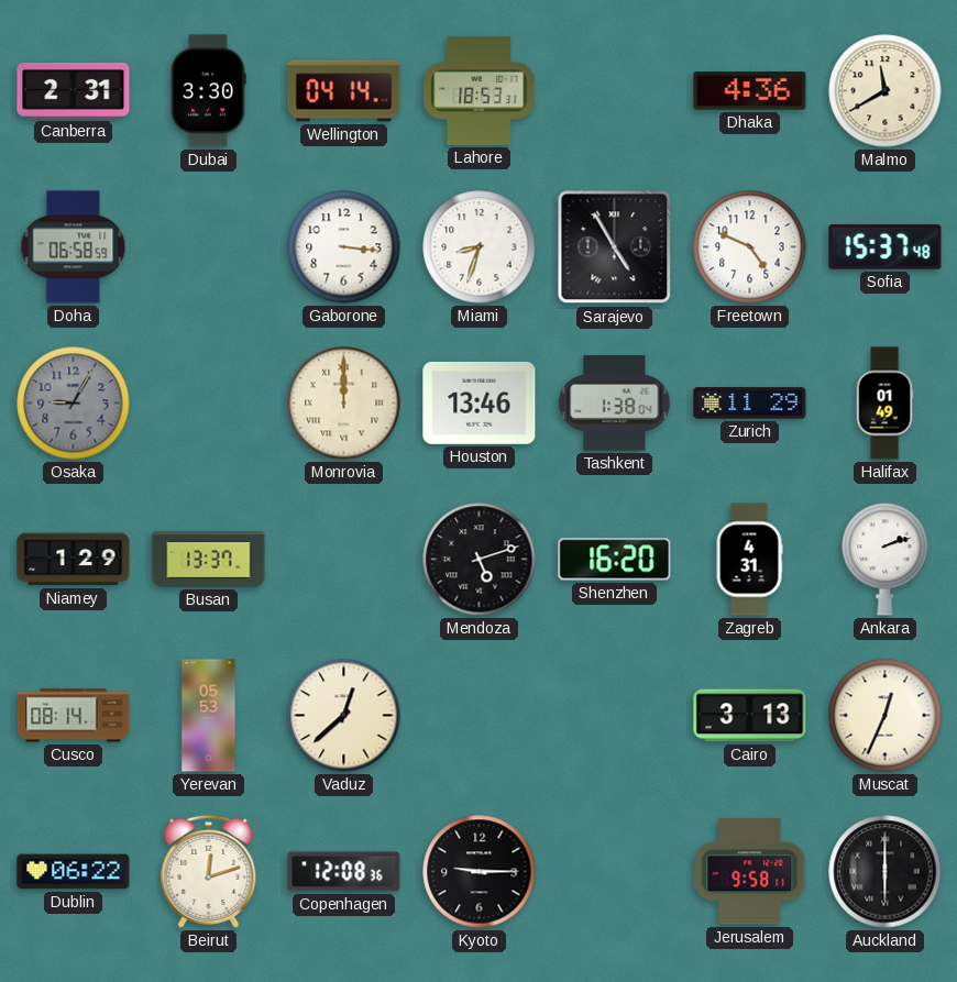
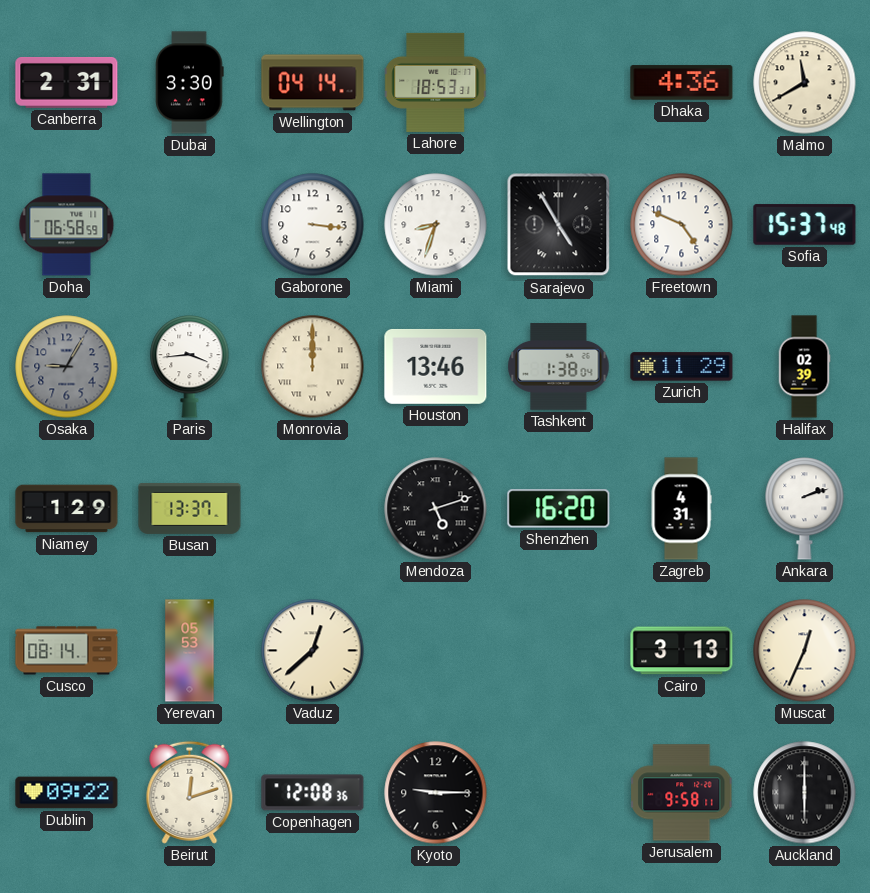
Paris: none -> 3:44 (190, 367)
Halifax: 01:49 -> 02:39 (804, 367)
Dublin: 06:22 -> 09:22 (67, 793)
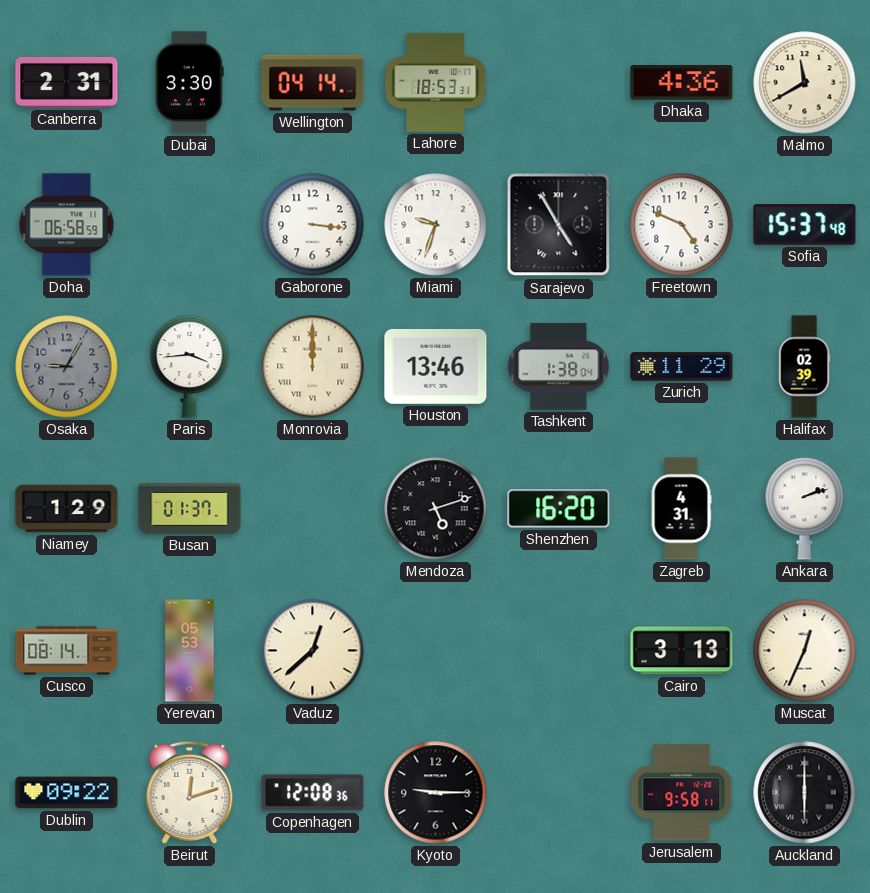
Miami: 8:33 -> 9:33 (436, 225)
Busan: 13:37 -> 01:37 (190, 508)
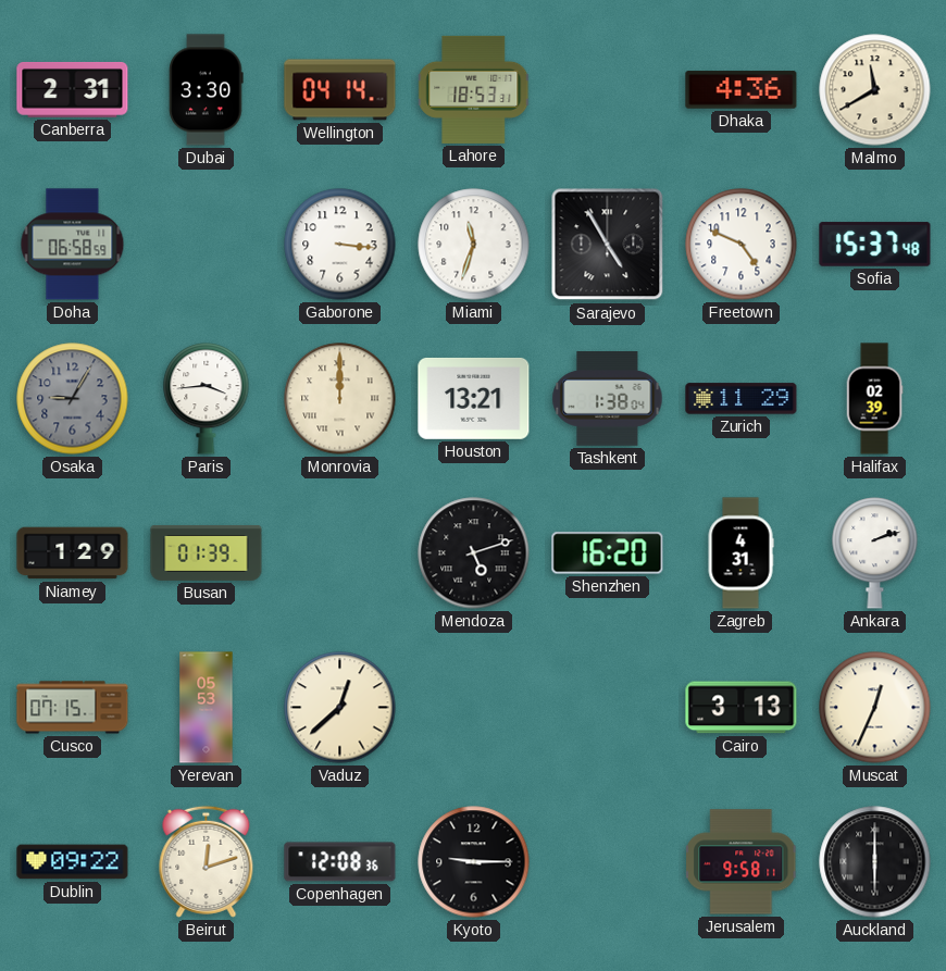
Miami: 9:33 -> 11:33 (474, 245)
Houston: 13:46 -> 13:21 (474, 398)
Busan: 01:37 -> 01:39 (207, 552)
Cusco: 08:14 -> 07:15 (73, 708)
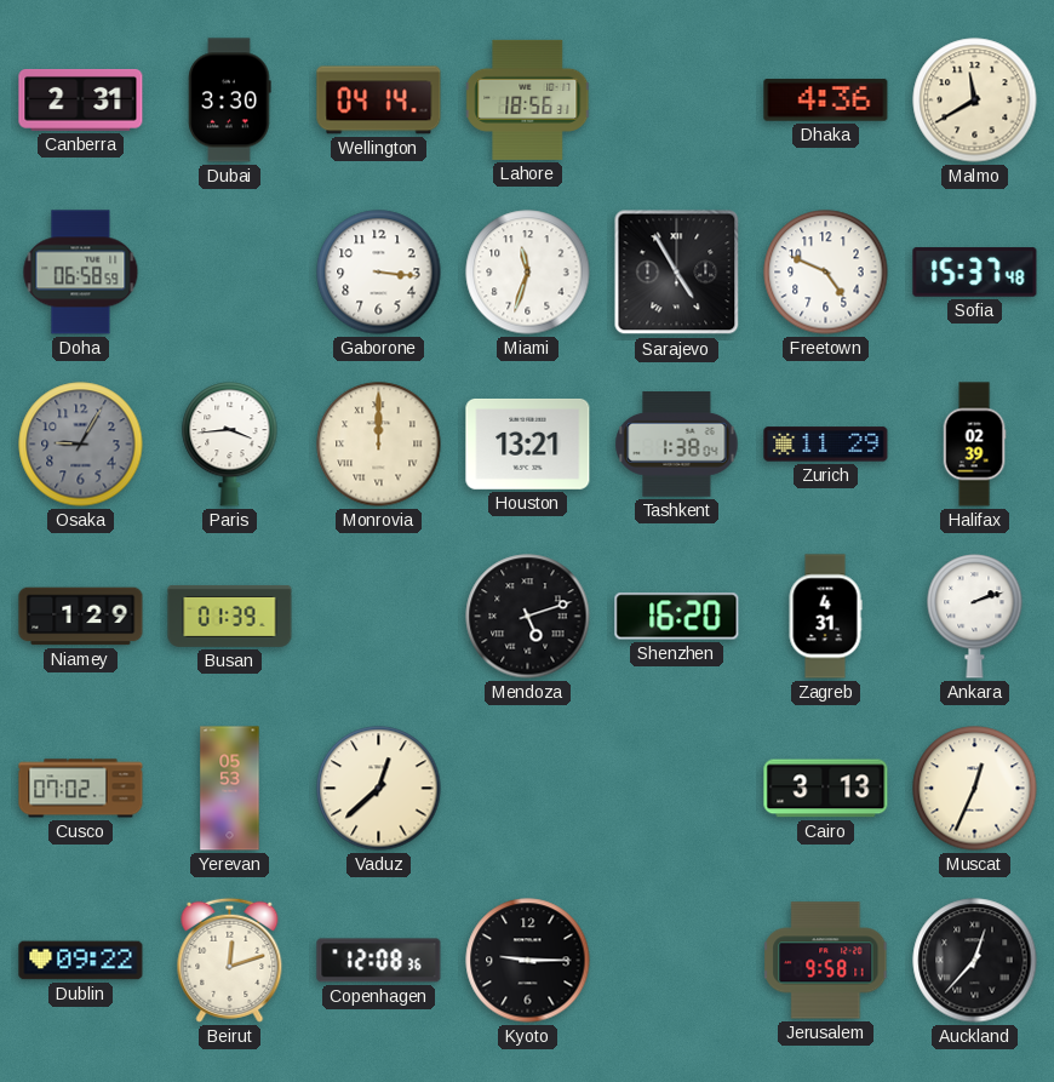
Lahore: 18:53 -> 18:56 (528, 99)
Cusco: 07:15 -> 07:02 (81, 789)
Auckland: 6:00 -> 12:37 (975, 961)
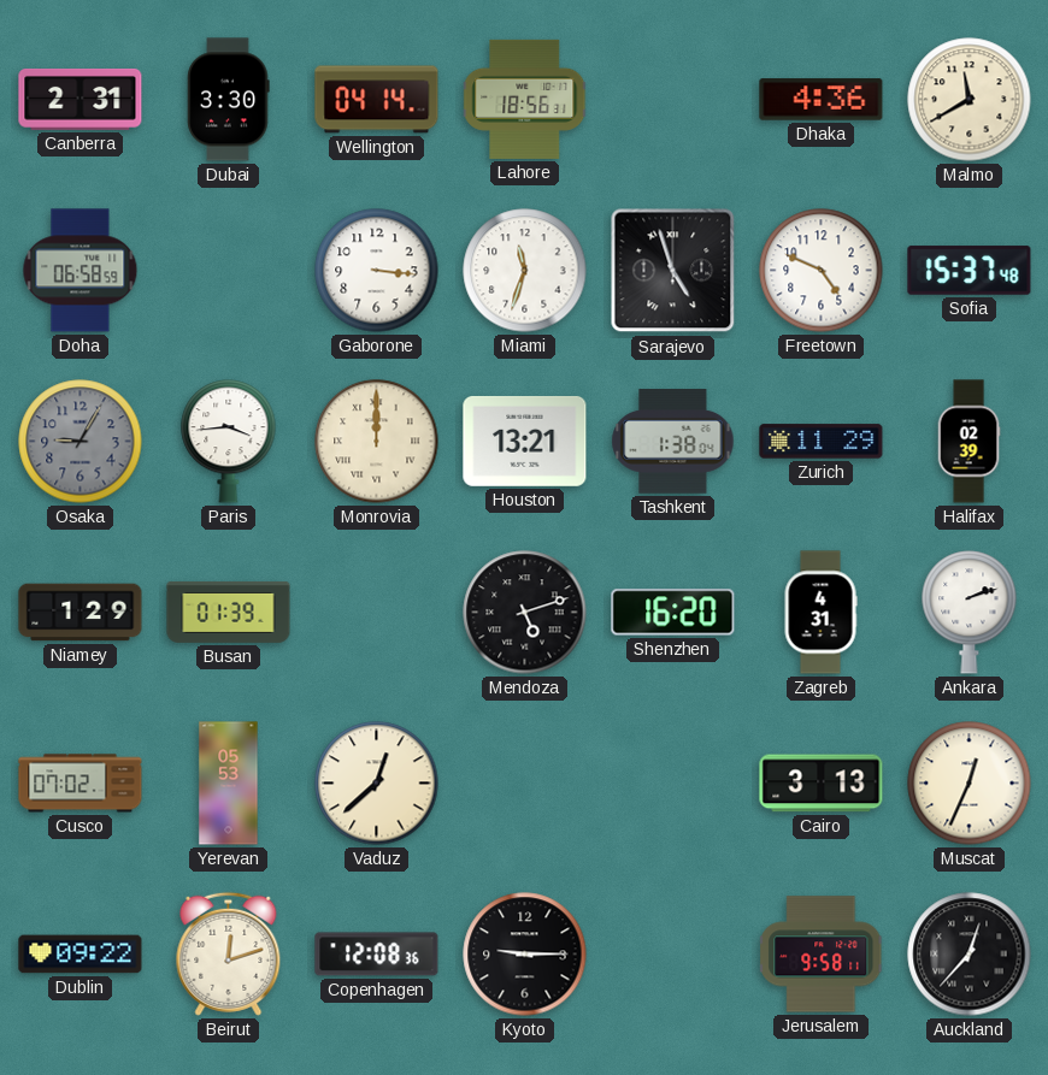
Sarajevo: 4:55 -> 4:57 (673, 271)
